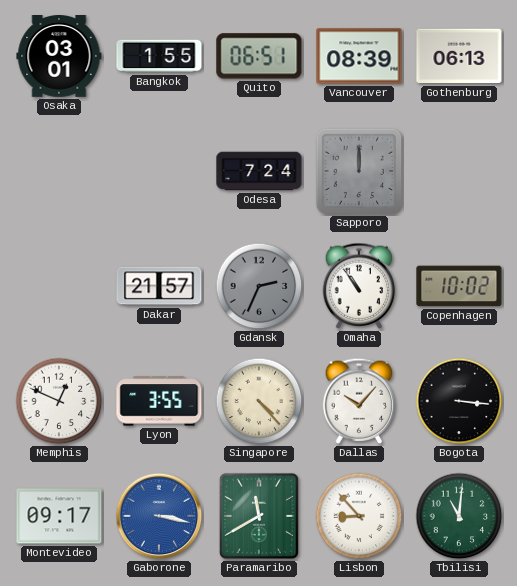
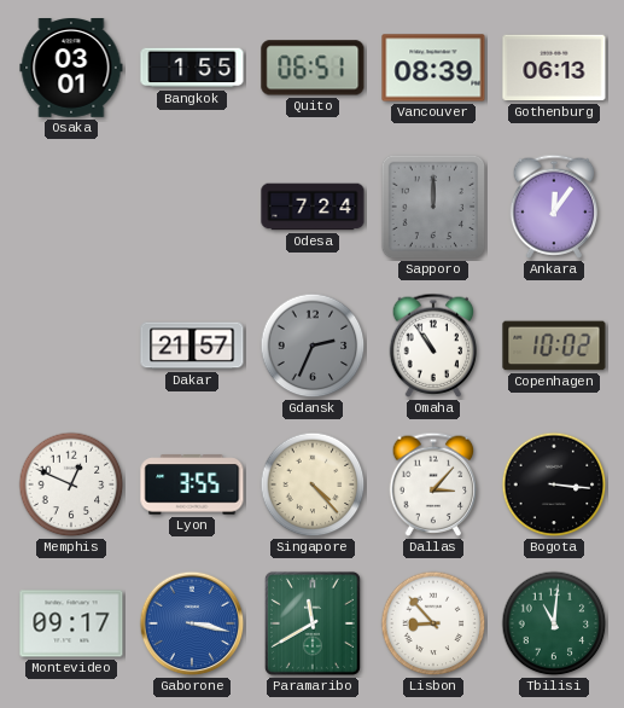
Ankara: none -> 12:06 (554, 207)
Dallas: 10:07 -> 3:07 (433, 484)
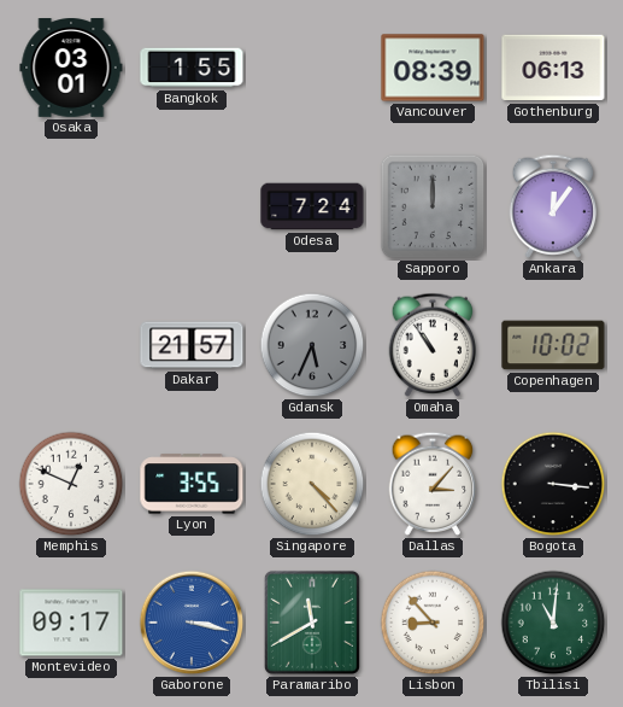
Quito: 06:51 -> none (313, 68)
Gdansk: 2:34 -> 5:34 (312, 345)
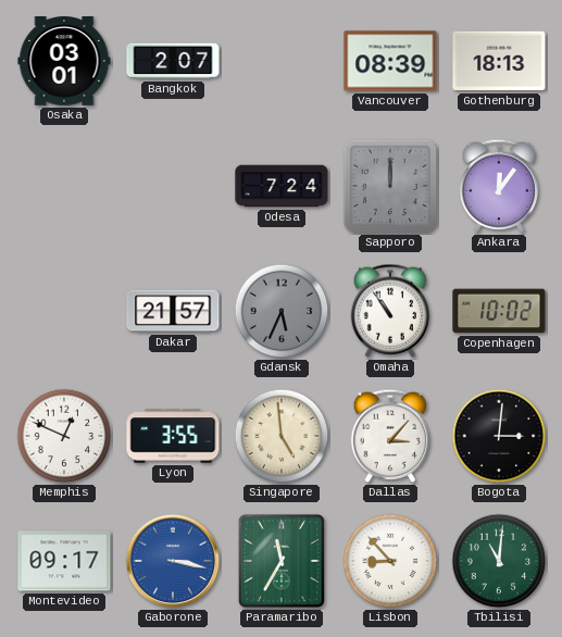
Bangkok: 1:55 -> 2:07 (173, 61)
Gothenburg: 06:13 -> 18:13 (499, 61)
Singapore: 4:23 -> 4:59 (282, 436)
Bogota: 3:16 -> 3:01 (499, 436)
Paramaribo: 11:40 -> 11:35 (282, 561)
